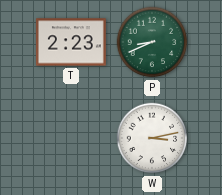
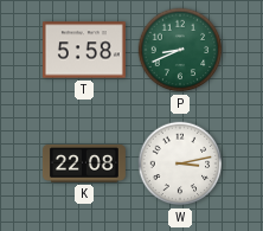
T: 2:23 -> 5:58 (84, 50)
K: none -> 22:08 (84, 163)
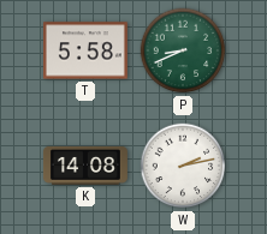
K: 22:08 -> 14:08 (85, 166)
W: 3:13 -> 2:13 (183, 166)
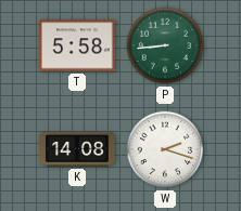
P: 8:41 -> 8:44 (165, 45)
W: 2:13 -> 2:18 (165, 149)
